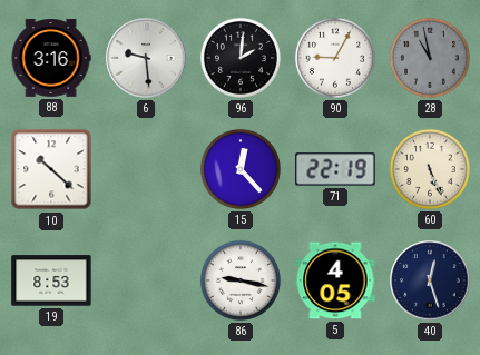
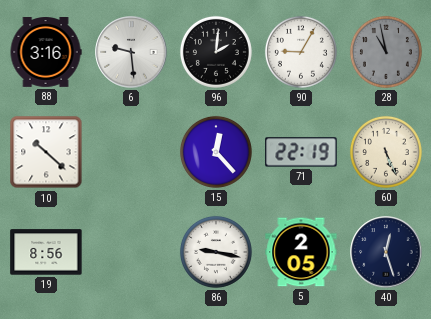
19: 8:53 -> 8:56 (46, 252)
5: 4:05 -> 2:05 (301, 252)
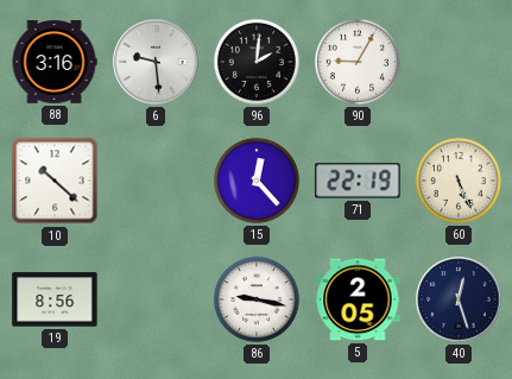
28: 10:58 -> none (386, 52)
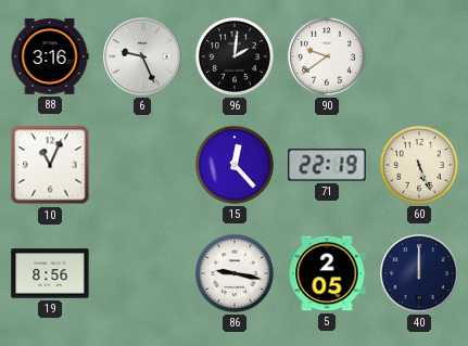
6: 9:29 -> 9:26 (142, 56)
90: 9:05 -> 9:39 (327, 56)
10: 10:22 -> 11:04 (50, 165)
40: 12:27 -> 12:00 (419, 273)
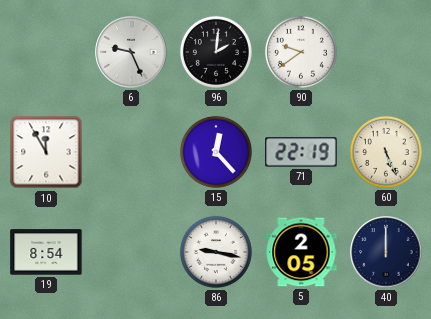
88: 3:16 -> none (50, 57)
10: 11:04 -> 11:55 (46, 152)
19: 8:56 -> 8:54 (46, 252)
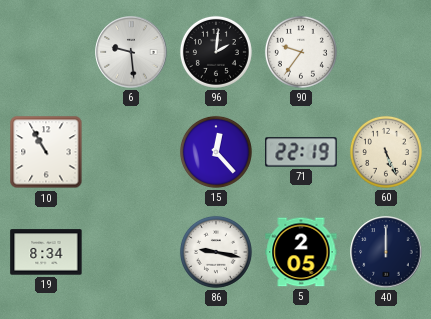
6: 9:26 -> 9:29 (131, 52)
90: 9:39 -> 9:36 (301, 52)
10: 11:55 -> 10:55 (46, 152)
19: 8:54 -> 8:34 (46, 252)
